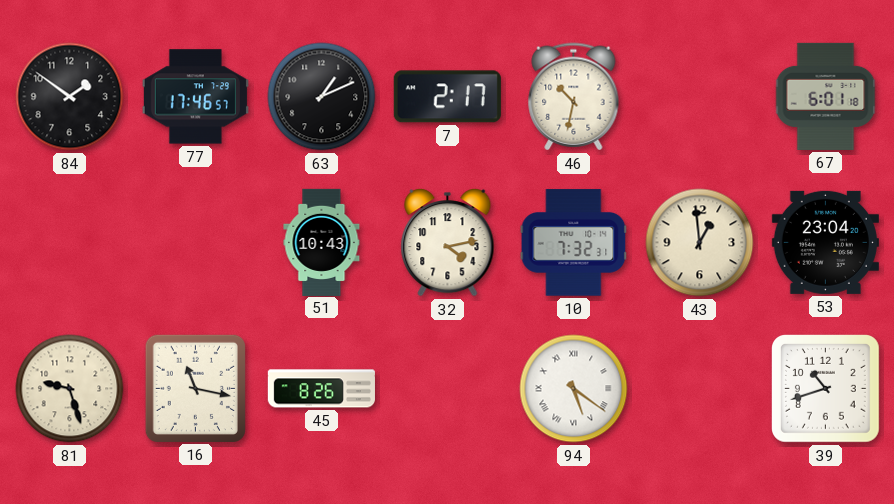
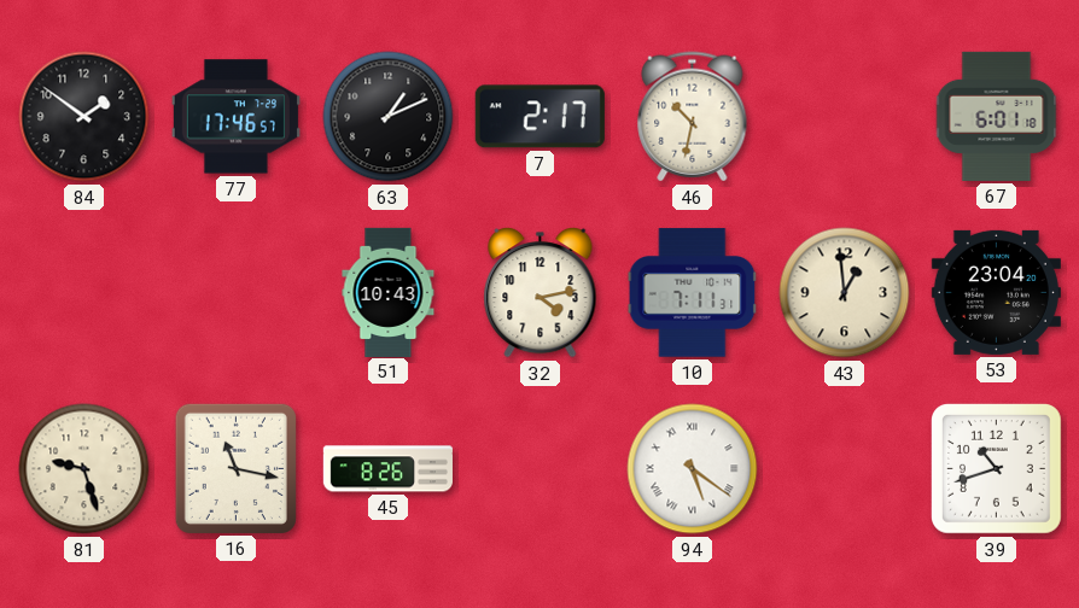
10: 7:32 -> 7:11 (693, 293)
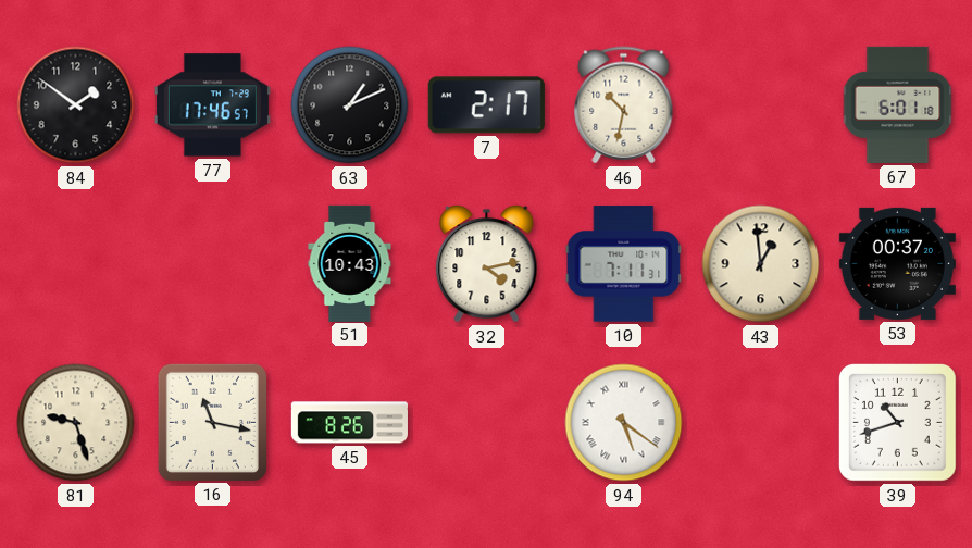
53: 23:04 -> 00:37 (897, 263)
